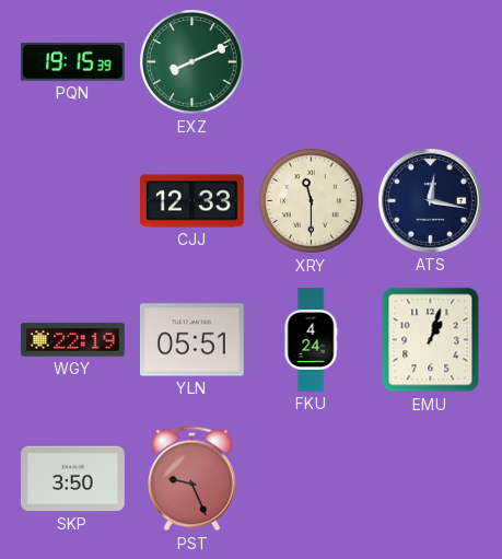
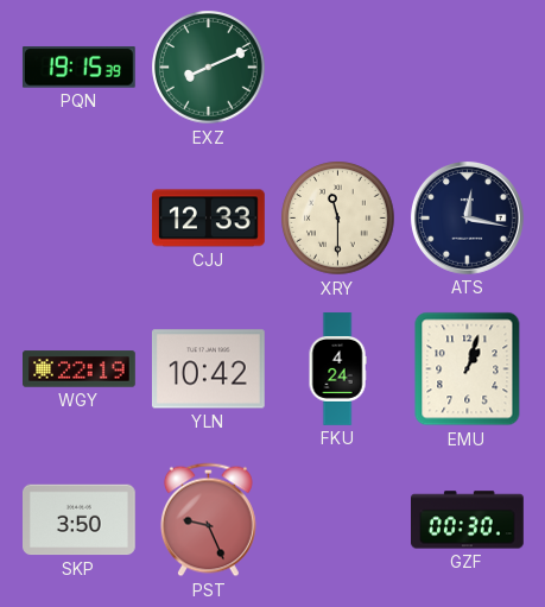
YLN: 05:51 -> 10:42 (208, 369)
GZF: none -> 00:30 (468, 520)
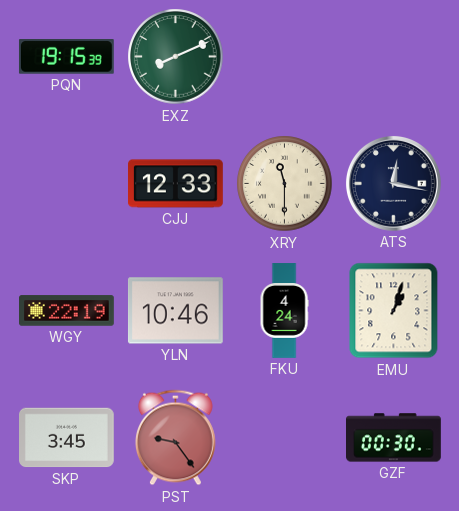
YLN: 10:42 -> 10:46 (175, 311)
SKP: 3:50 -> 3:45 (67, 438)
PST: 9:26 -> 9:24 (175, 438)
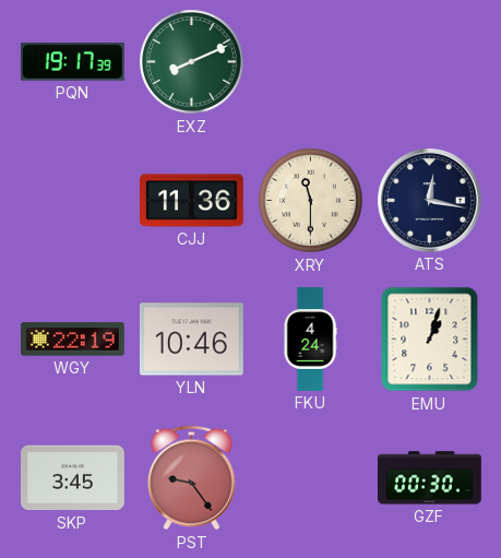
PQN: 19:15 -> 19:17 (72, 62)
CJJ: 12:33 -> 11:36 (192, 201)
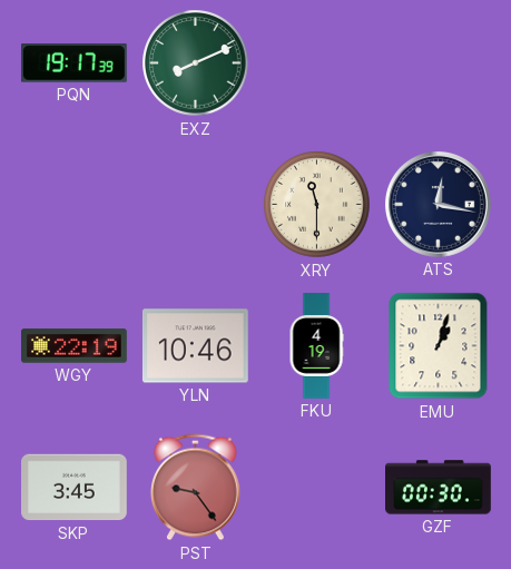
CJJ: 11:36 -> none (192, 201)
FKU: 4:24 -> 4:19 (316, 346)
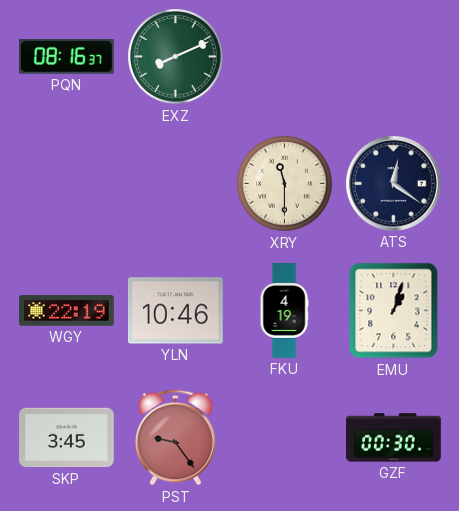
PQN: 19:17 -> 08:16 (66, 57)
ATS: 12:17 -> 12:21 (393, 183)
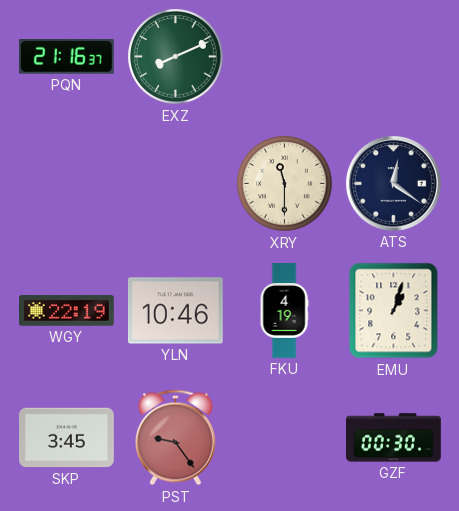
PQN: 08:16 -> 21:16 (66, 57)
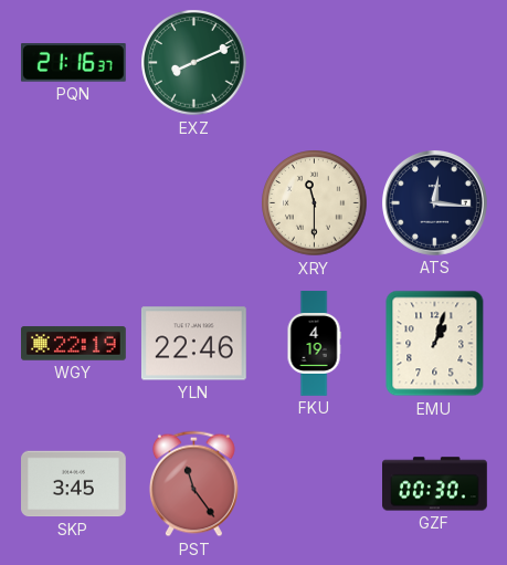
ATS: 12:21 -> 12:16 (434, 202)
YLN: 10:46 -> 22:46 (193, 344)
PST: 9:24 -> 11:24 (193, 484)
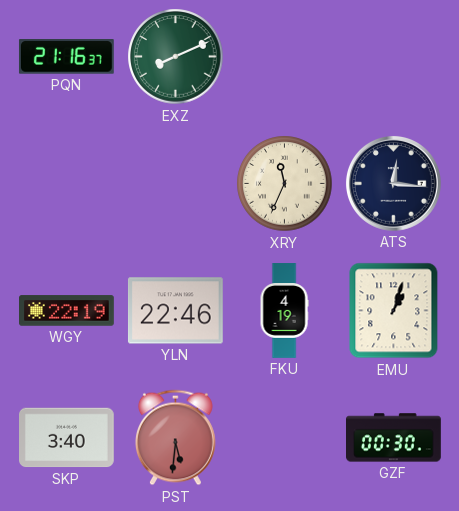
XRY: 11:30 -> 11:34 (285, 184)
SKP: 3:45 -> 3:40 (67, 438)
PST: 11:24 -> 5:31 (175, 438)
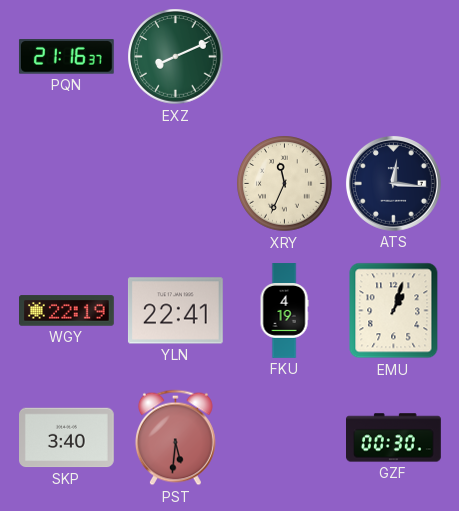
YLN: 22:46 -> 22:41 (175, 311)
